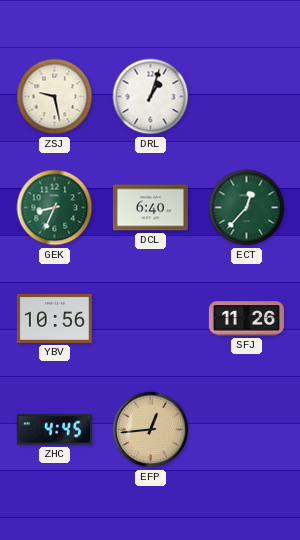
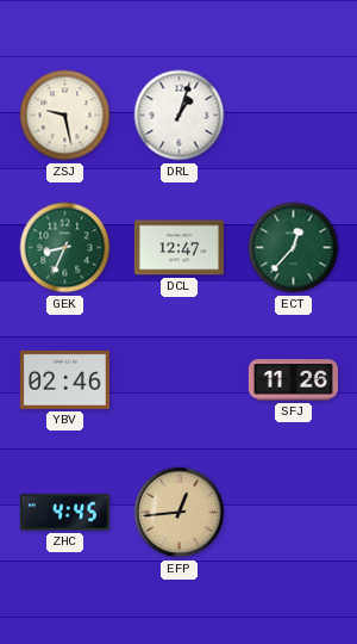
DCL: 6:40 -> 12:47 (178, 248)
YBV: 10:56 -> 02:46 (64, 379)
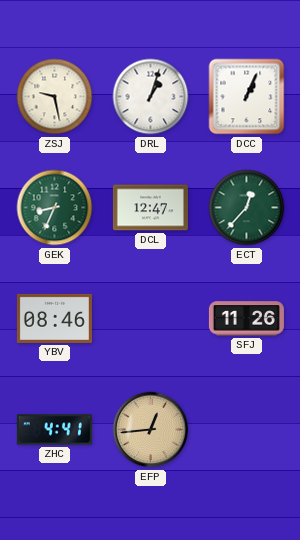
DCC: none -> 1:04 (247, 97)
YBV: 02:46 -> 08:46 (54, 318)
ZHC: 4:45 -> 4:41 (54, 430)
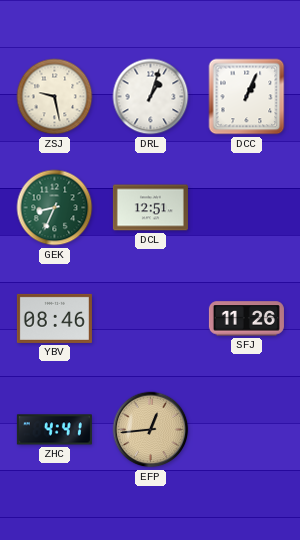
DCL: 12:47 -> 12:51 (150, 208)
ECT: 12:37 -> none (247, 208)
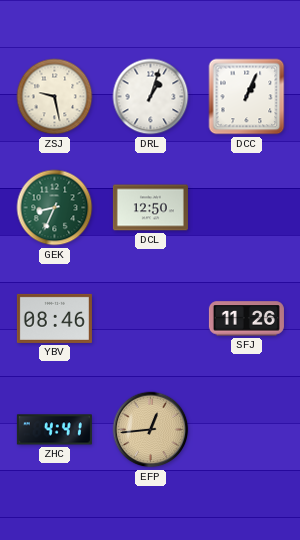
DCL: 12:51 -> 12:50 (150, 208)
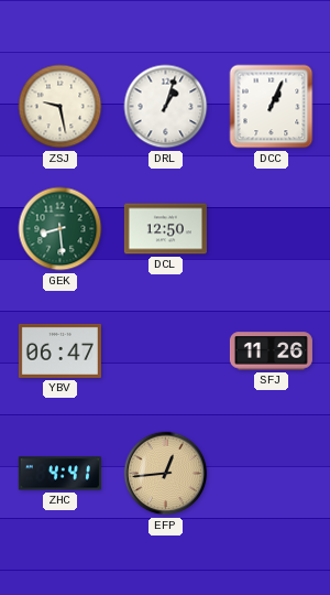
GEK: 8:34 -> 8:29 (61, 229)
YBV: 08:46 -> 06:47 (59, 350)
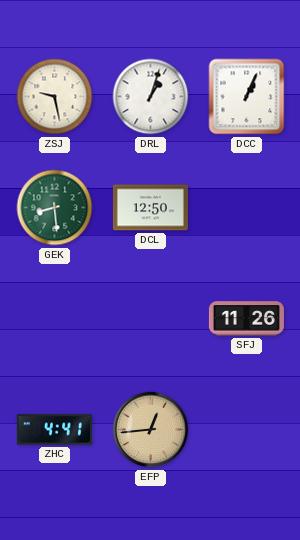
YBV: 06:47 -> none (59, 350)
